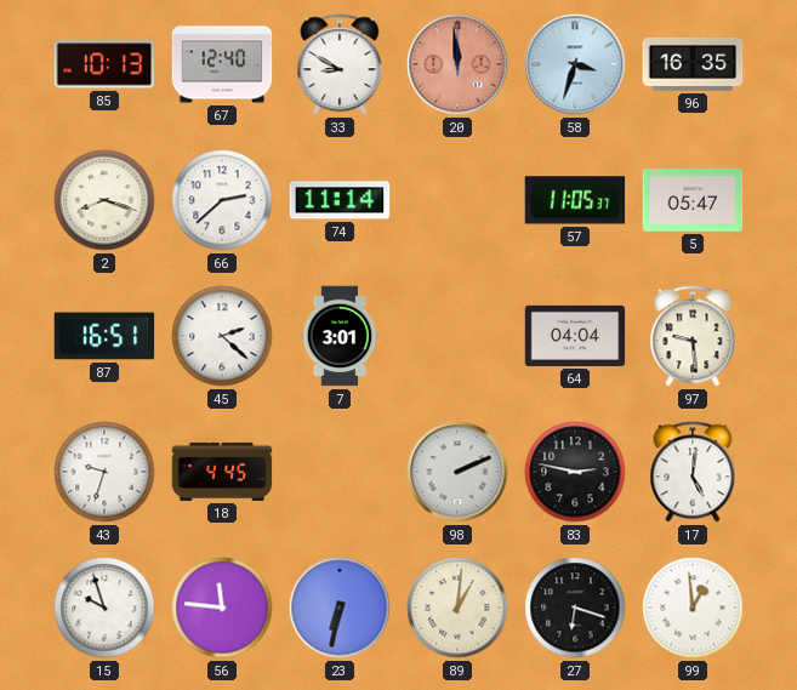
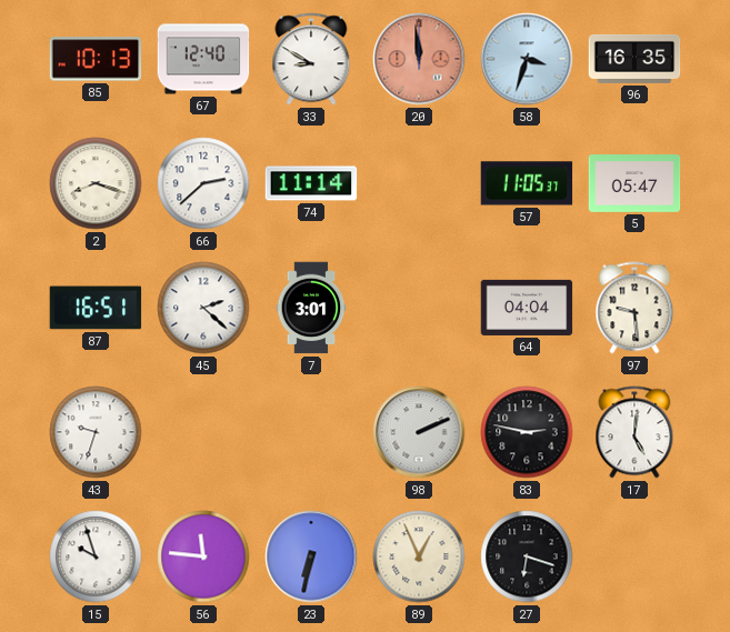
18: 4:45 -> none (222, 472)
89: 1:01 -> 12:56 (419, 556)
99: 12:59 -> none (693, 608)
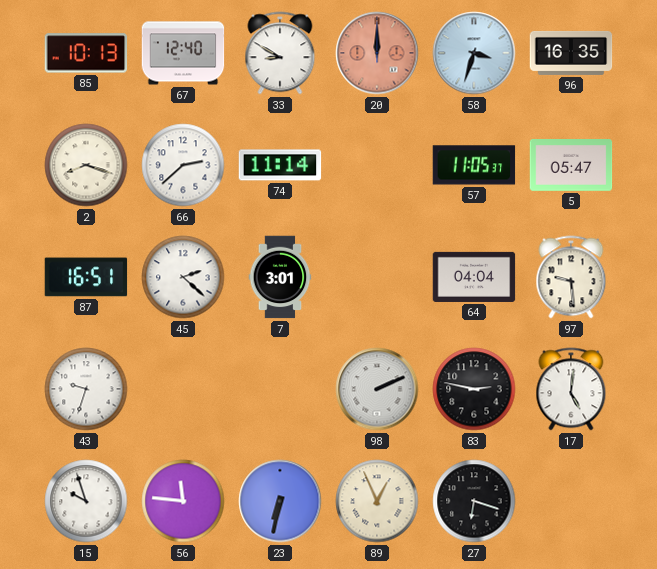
20: 11:59 -> 12:00 (377, 53)
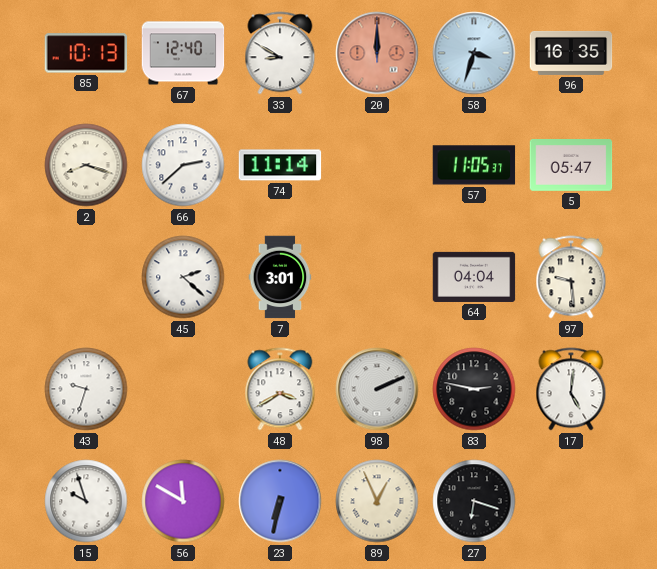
87: 16:51 -> none (86, 277)
48: none -> 3:40 (280, 389)
56: 11:46 -> 11:50 (183, 501)
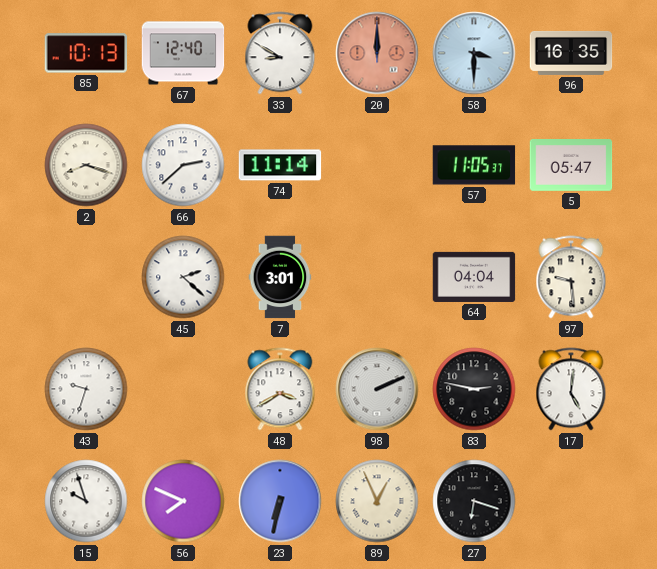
58: 3:33 -> 3:30 (474, 53)
56: 11:50 -> 7:49 (183, 501)
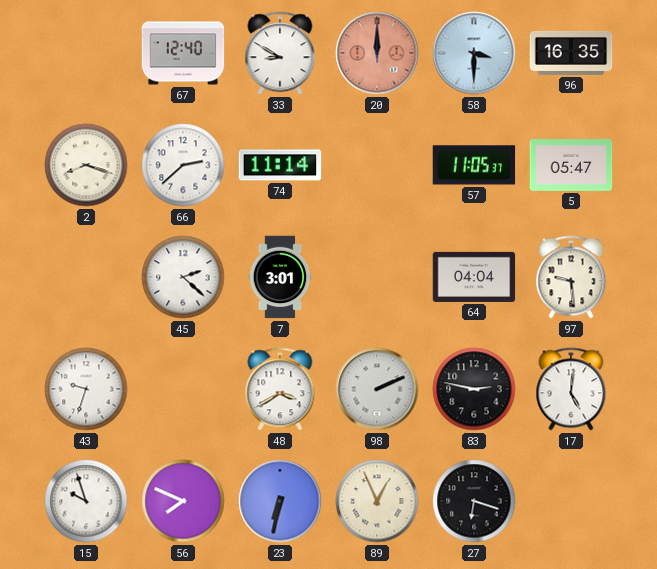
85: 10:13 -> none (86, 53)
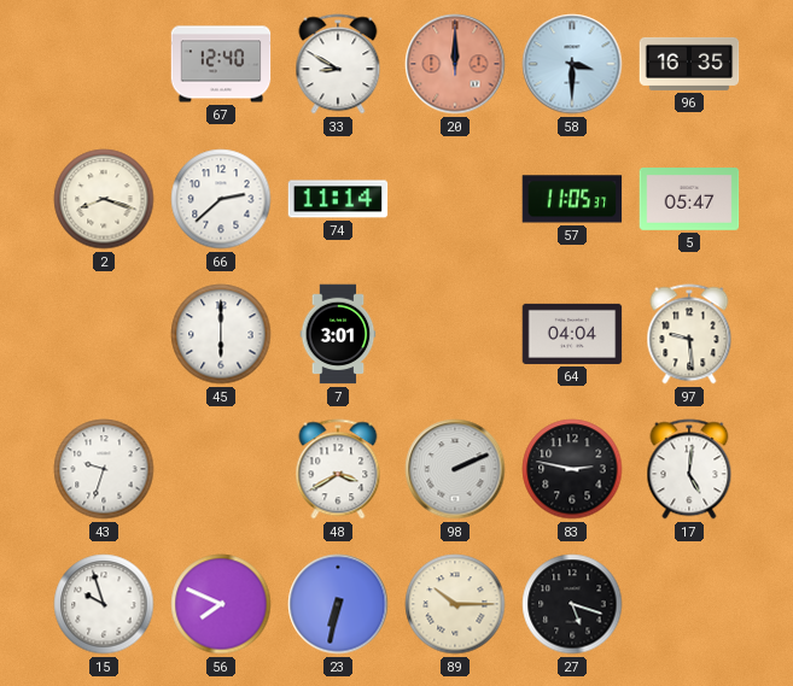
45: 2:22 -> 6:00 (221, 334)
89: 12:56 -> 10:15 (455, 604)
27: 6:18 -> 5:18 (572, 604)
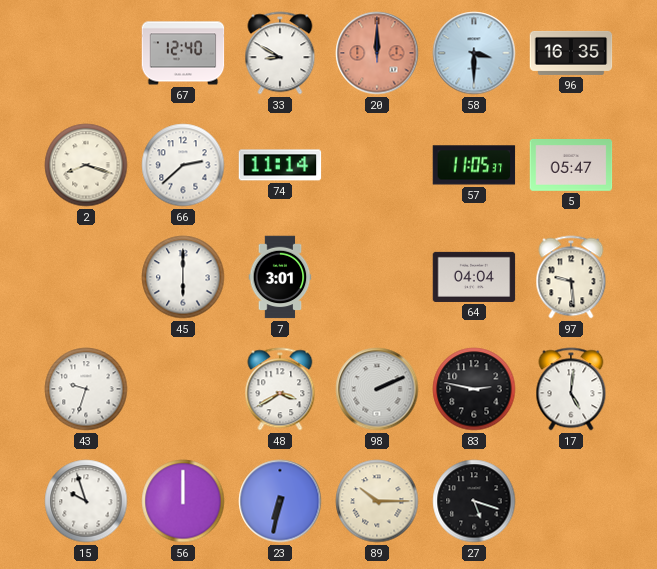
56: 7:49 -> 12:00 (183, 501)
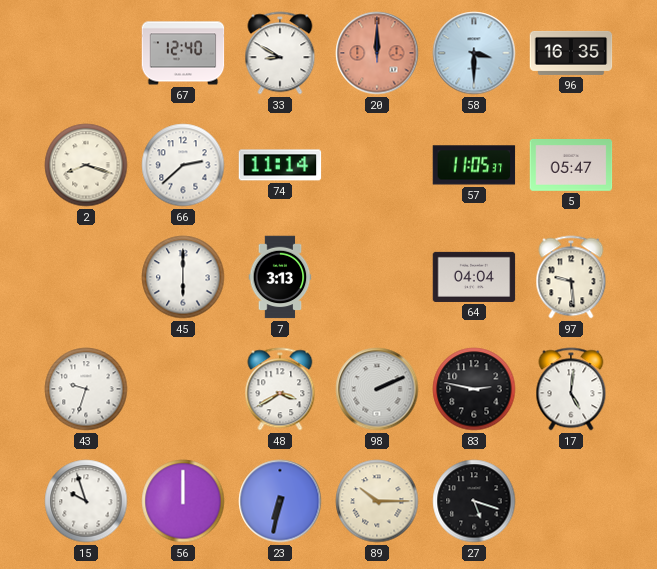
7: 3:01 -> 3:13 (280, 277)
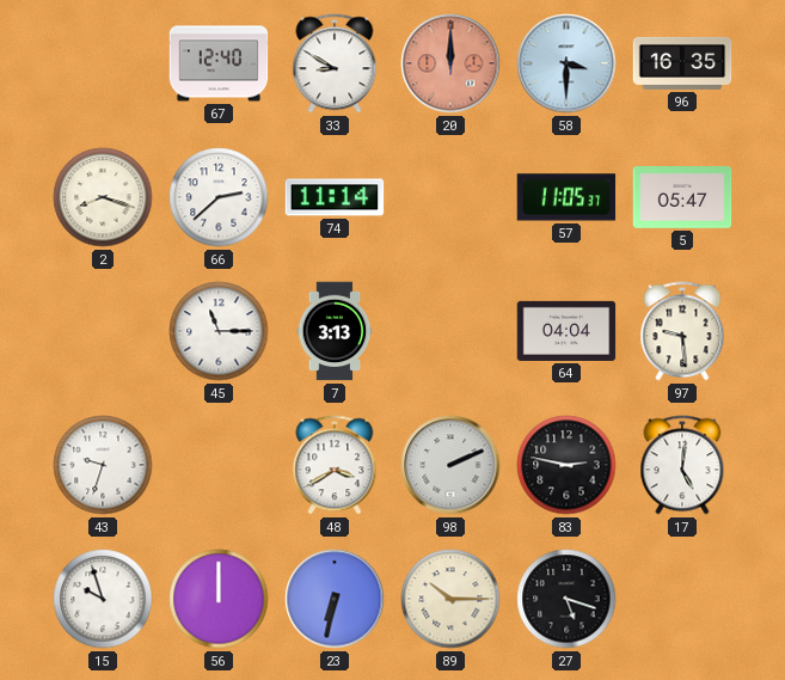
45: 6:00 -> 11:15 (219, 331)
